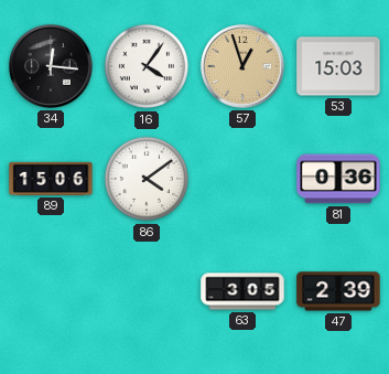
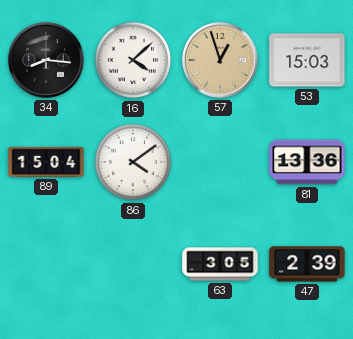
34: 12:16 -> 8:16 (46, 60)
16: 4:06 -> 4:08 (133, 60)
89: 15:06 -> 15:04 (46, 162)
81: 0:36 -> 13:36 (307, 162)
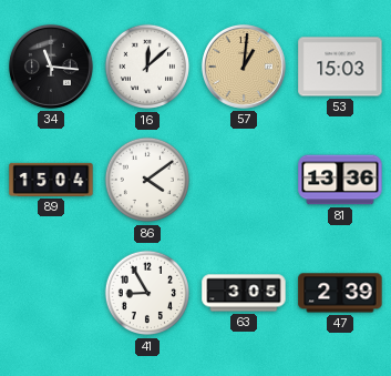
34: 8:16 -> 11:16 (51, 67)
16: 4:08 -> 12:08 (147, 67)
57: 12:57 -> 1:01 (244, 67)
41: none -> 8:55 (147, 293)
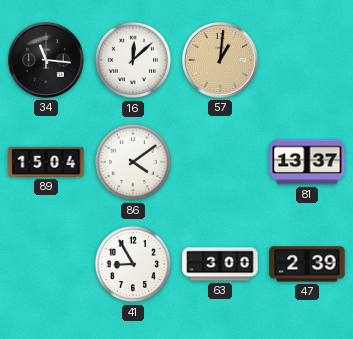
53: 15:03 -> none (340, 67)
81: 13:36 -> 13:37 (307, 162)
63: 3:05 -> 3:00 (220, 264)
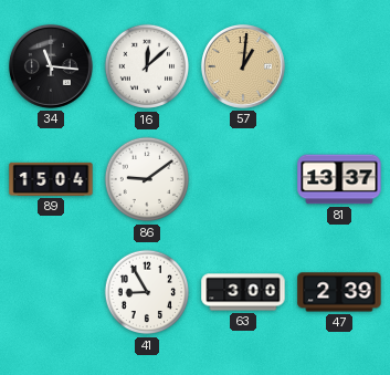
86: 4:09 -> 9:09 (147, 179)
